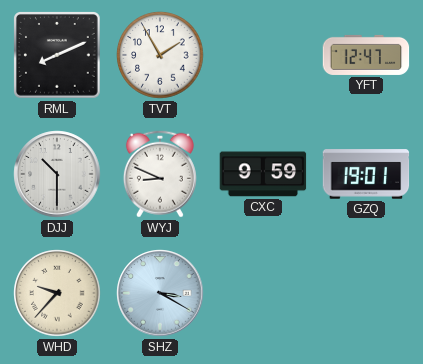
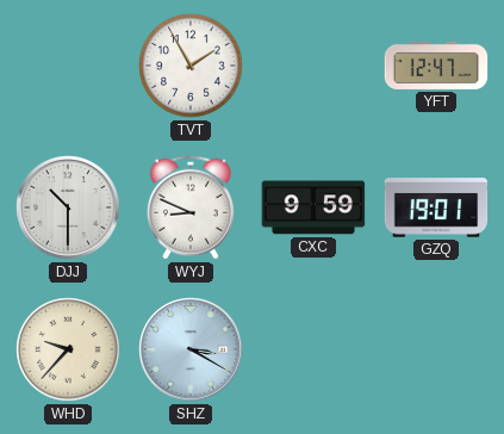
RML: 8:11 -> none (58, 56)
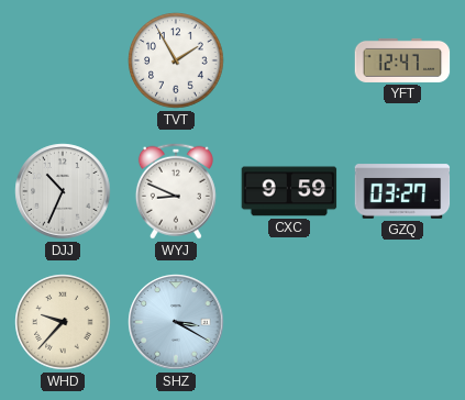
DJJ: 10:30 -> 10:34 (63, 191)
GZQ: 19:01 -> 03:27 (402, 191)
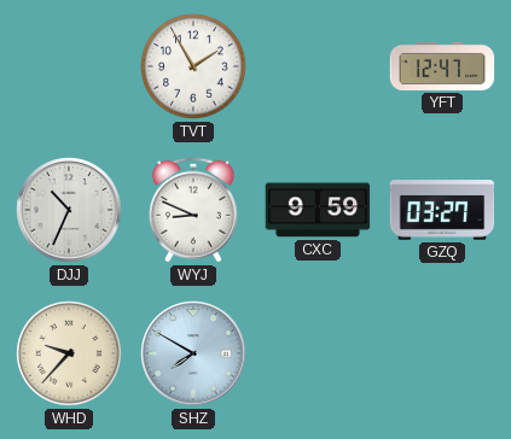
SHZ: 3:20 -> 7:50 (193, 353)
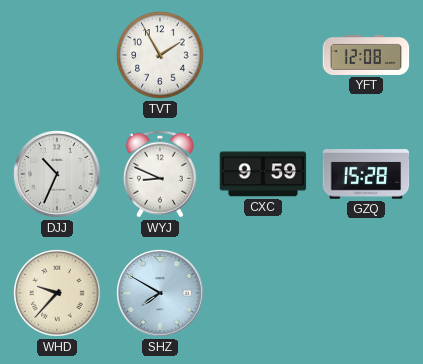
YFT: 12:47 -> 12:08 (366, 55)
GZQ: 03:27 -> 15:28 (366, 174)
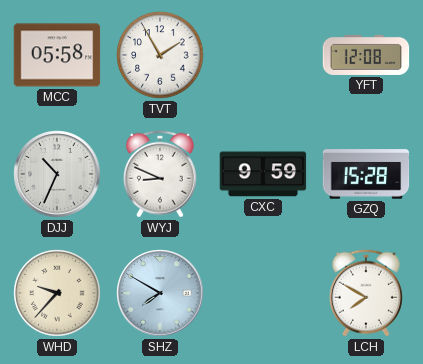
MCC: none -> 05:58 (57, 55)
LCH: none -> 7:50 (366, 293)
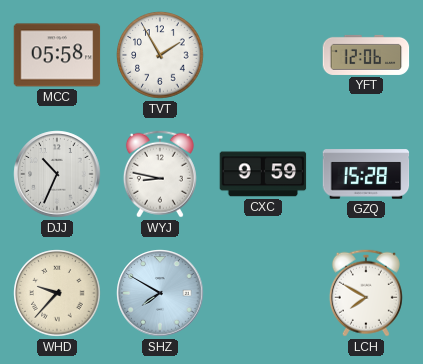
YFT: 12:08 -> 12:06 (366, 55)
WYJ: 8:49 -> 8:47 (160, 174)
